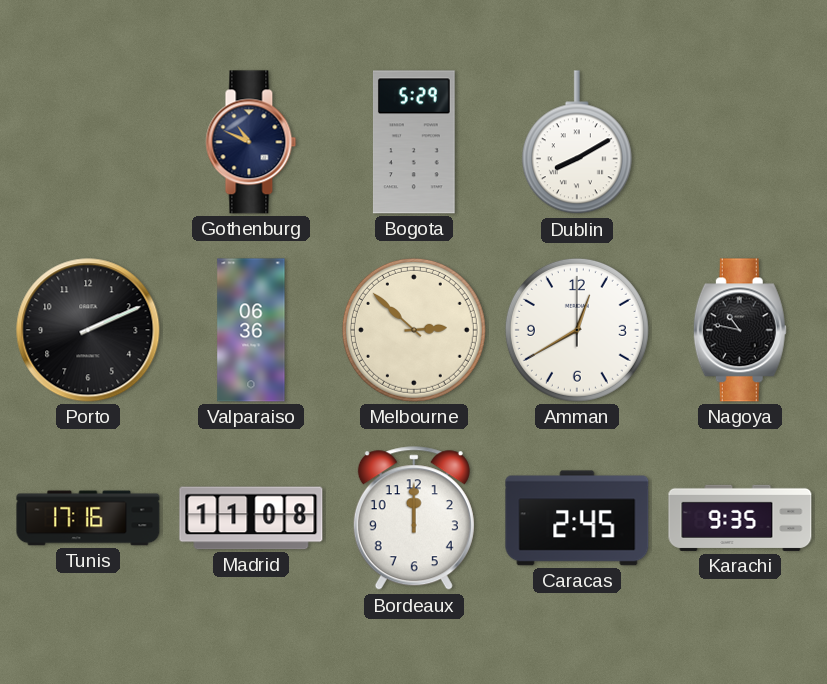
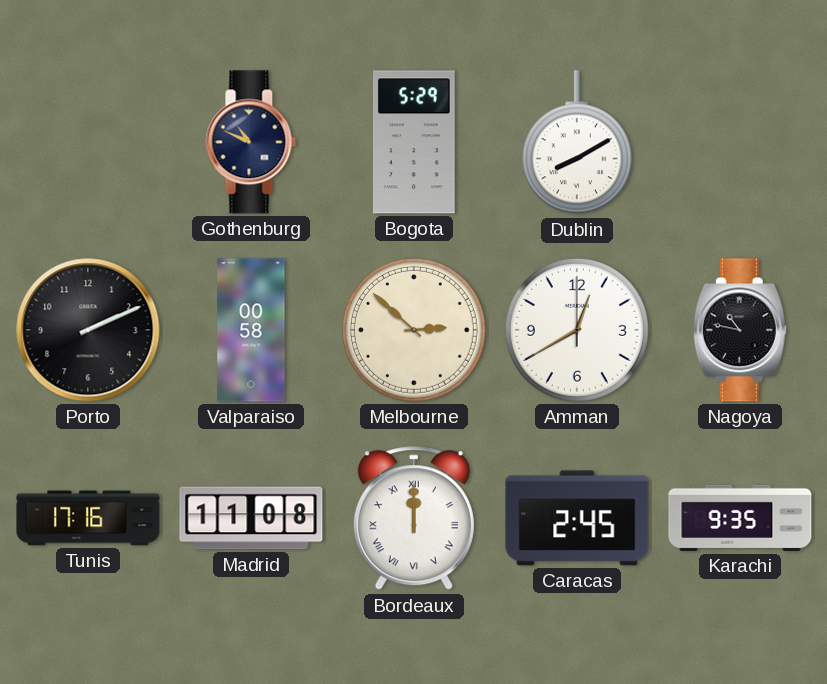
Valparaiso: 06:36 -> 00:58 (251, 330)
Bordeaux numerals: Arabic -> Roman (414, 519)
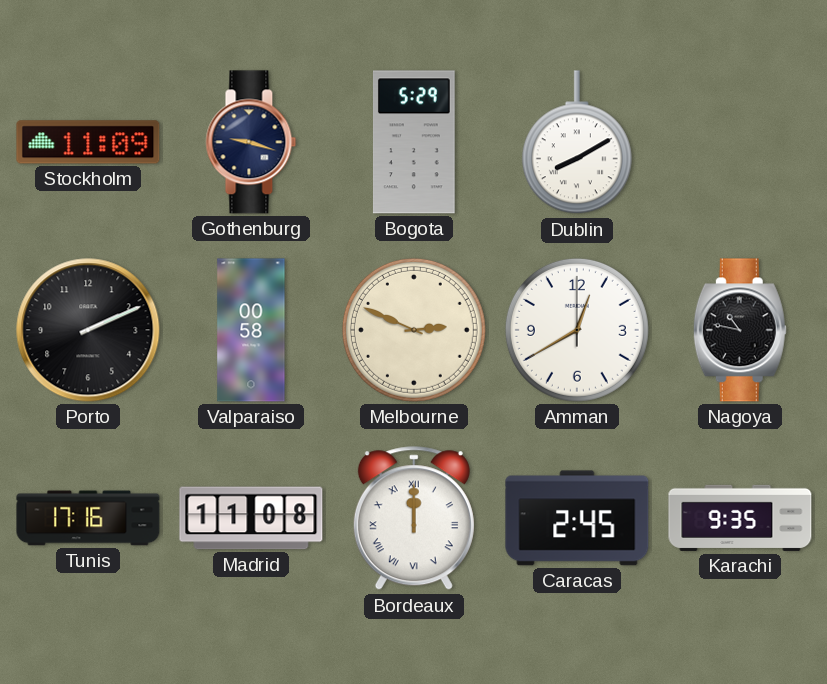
Stockholm: none -> 11:09 (88, 142)
Gothenburg: 10:49 -> 9:18 (251, 142)
Melbourne: 2:52 -> 2:49 (414, 330)
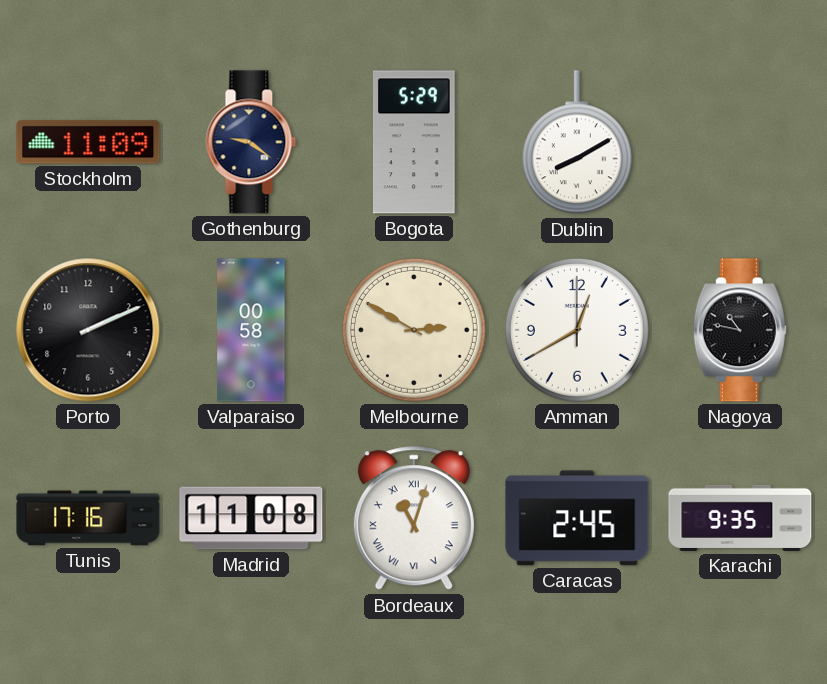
Gothenburg: 9:18 -> 9:21 (251, 142)
Melbourne: 2:49 -> 2:50 (414, 330)
Bordeaux: 12:00 -> 11:03 (414, 519)
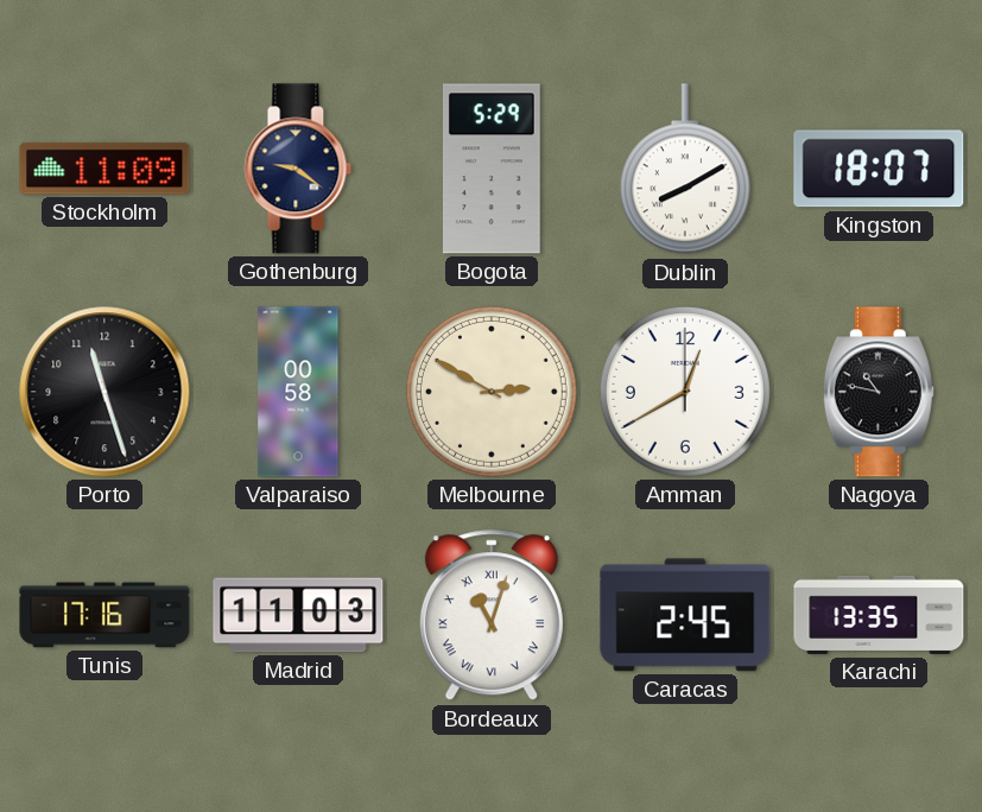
Kingston: none -> 18:07 (879, 169)
Porto: 2:11 -> 11:27 (104, 392)
Madrid: 11:08 -> 11:03 (298, 615)
Karachi: 9:35 -> 13:35 (879, 615)
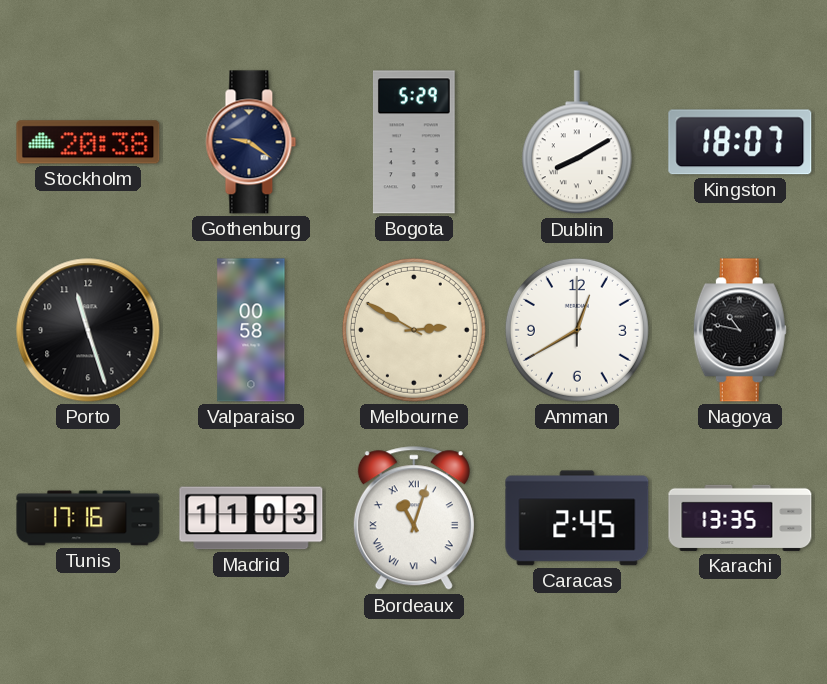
Stockholm: 11:09 -> 20:38 (88, 142)
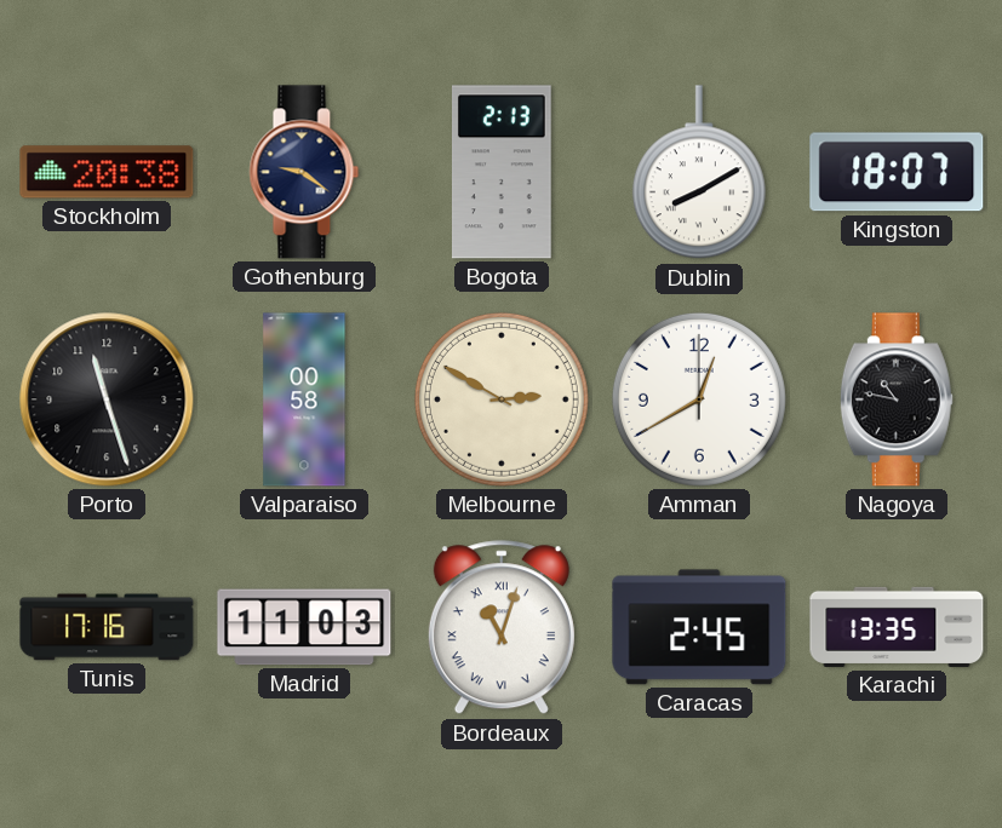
Bogota: 5:29 -> 2:13 (502, 172)
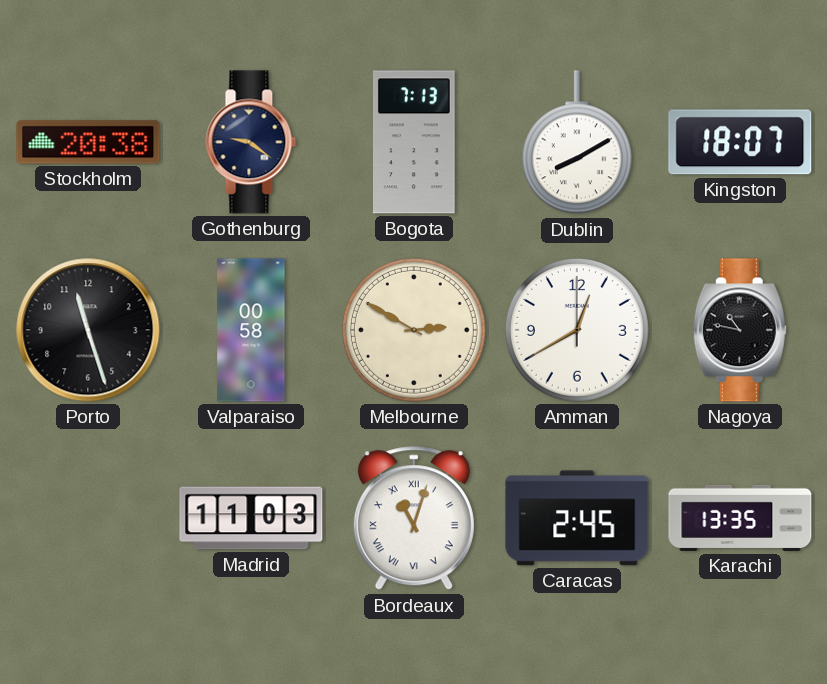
Bogota: 2:13 -> 7:13 (414, 142)
Tunis: 17:16 -> none (107, 627)
